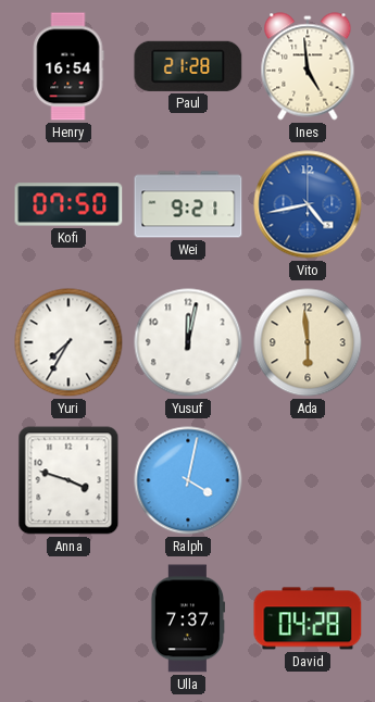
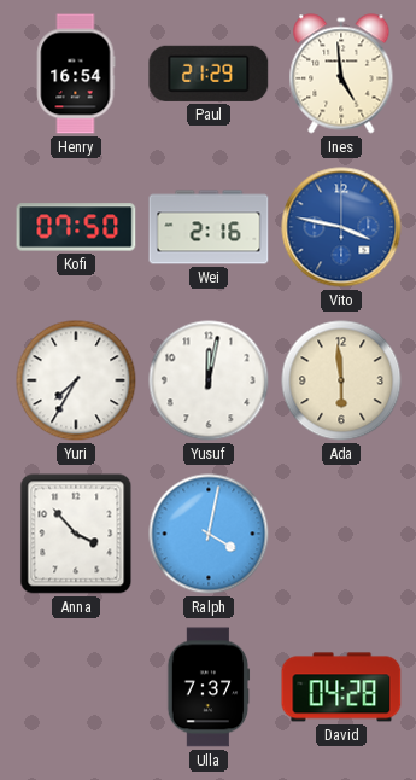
Paul: 21:28 -> 21:29 (209, 74)
Wei: 9:21 -> 2:16 (209, 227)
Vito: 4:43 -> 3:47 (341, 227)
Anna: 3:48 -> 3:53 (76, 534)
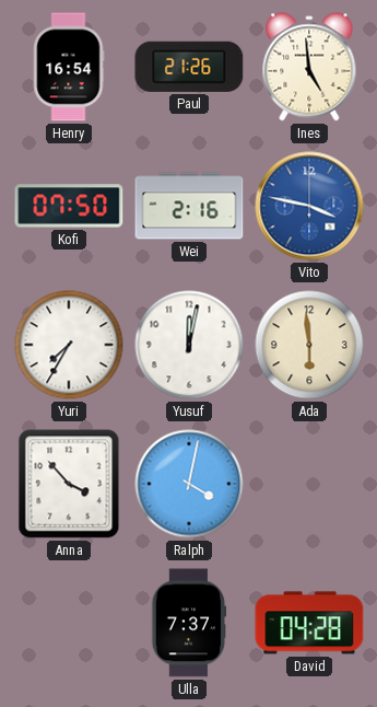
Paul: 21:29 -> 21:26 (189, 67)
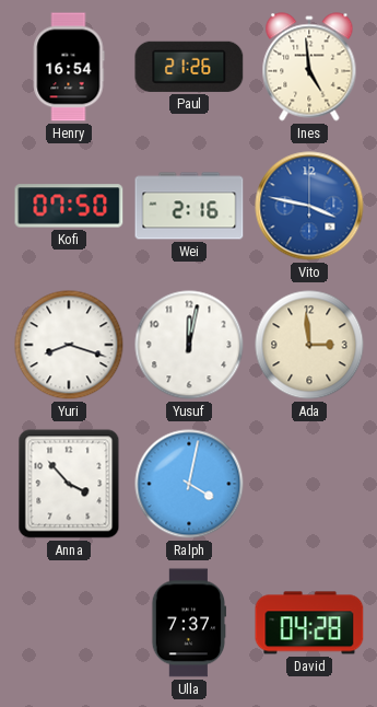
Yuri: 7:35 -> 8:18 (69, 345)
Ada: 5:59 -> 2:59 (309, 345)
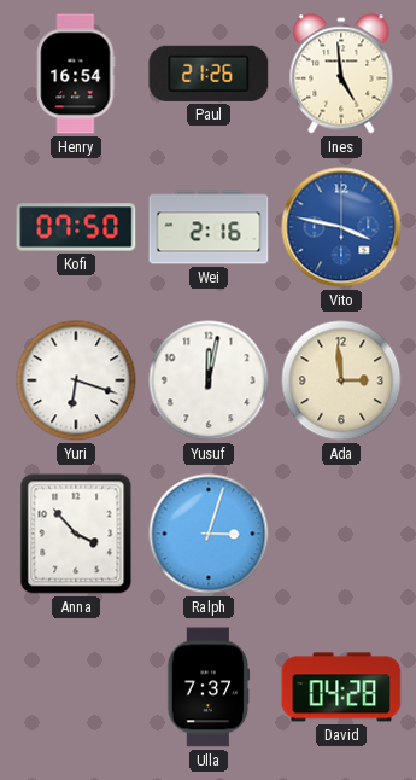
Yuri: 8:18 -> 6:18 (76, 380)
Ralph: 4:02 -> 3:03 (209, 534)
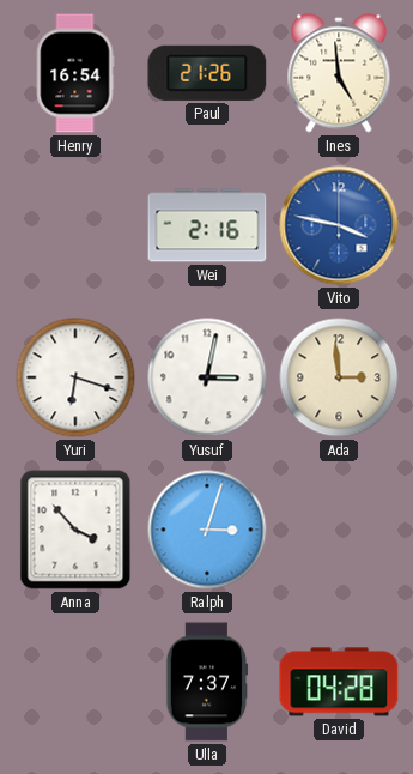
Kofi: 07:50 -> none (76, 227)
Yusuf: 12:02 -> 3:02 (207, 377)
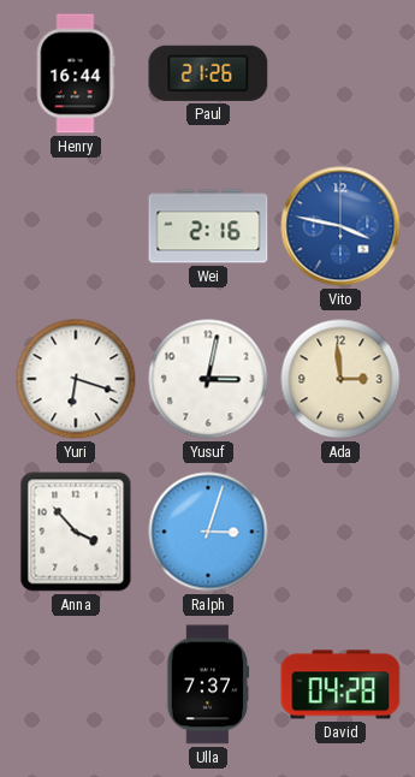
Henry: 16:54 -> 16:44 (76, 73)
Ines: 4:59 -> none (339, 73)
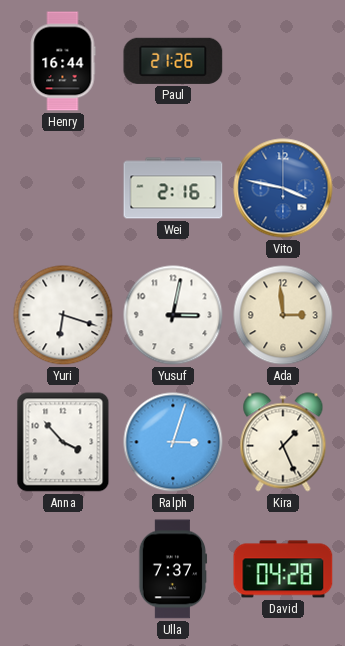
Kira: none -> 1:26 (283, 442)
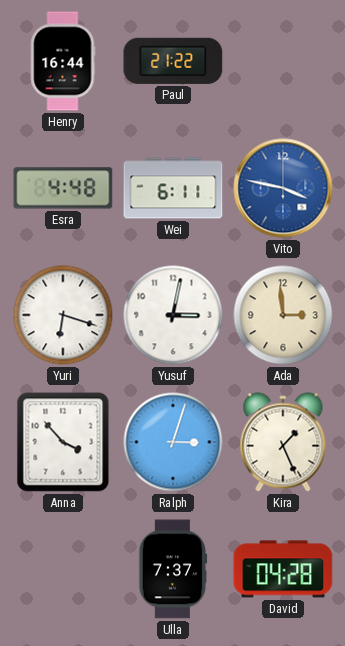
Paul: 21:26 -> 21:22 (173, 61)
Esra: none -> 4:48 (63, 188)
Wei: 2:16 -> 6:11 (173, 188)
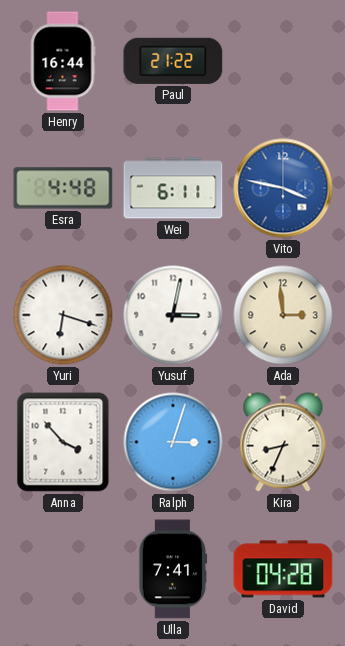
Kira: 1:26 -> 8:34 (283, 442)
Ulla: 7:37 -> 7:41 (173, 569)
